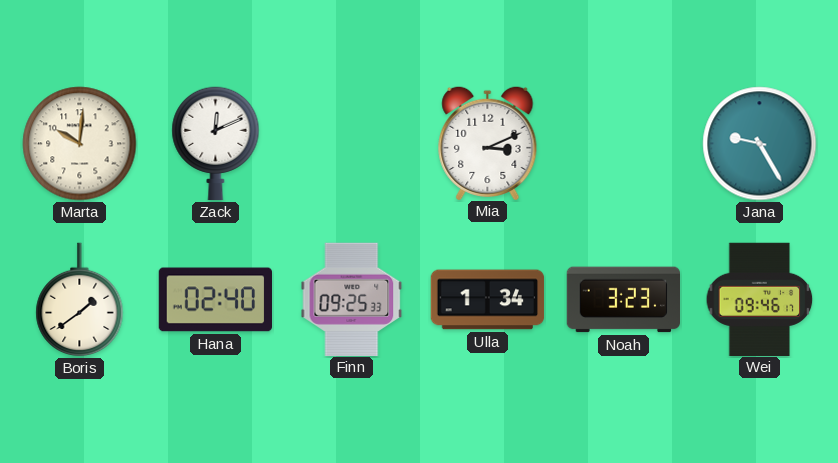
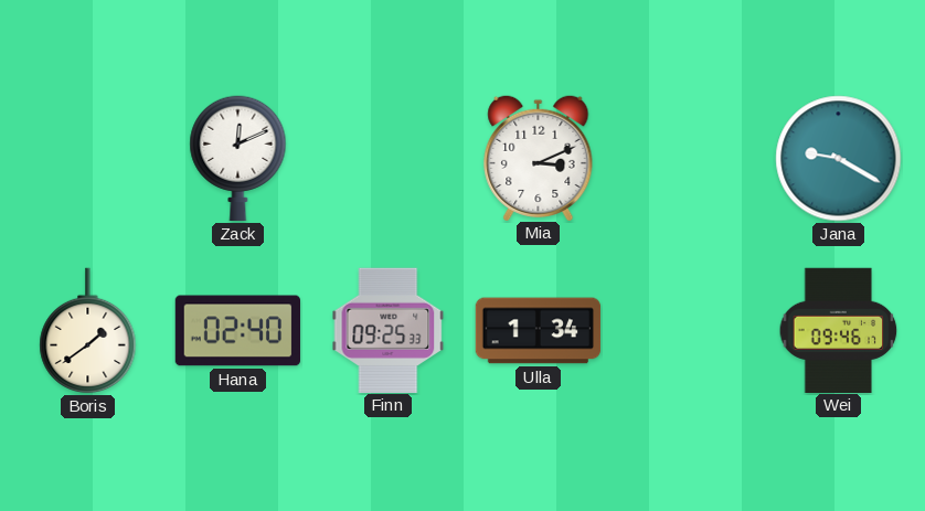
Marta: 10:01 -> none (80, 144)
Jana: 9:25 -> 9:20 (839, 159)
Noah: 3:23 -> none (623, 300)
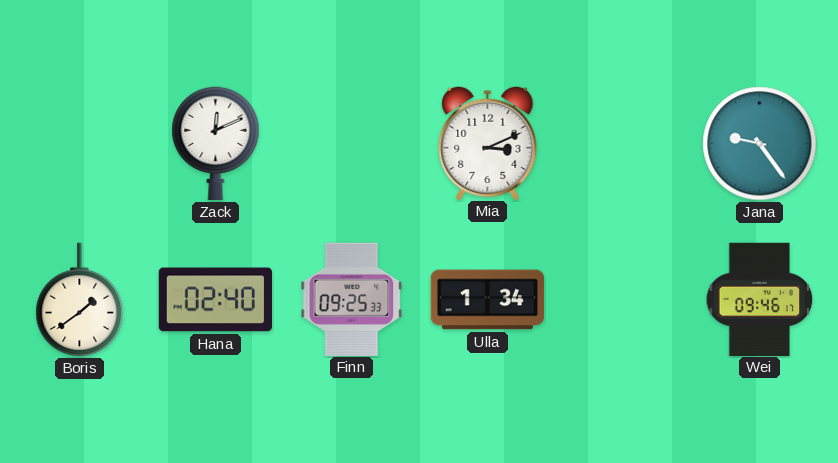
Jana: 9:20 -> 9:24 (760, 144)
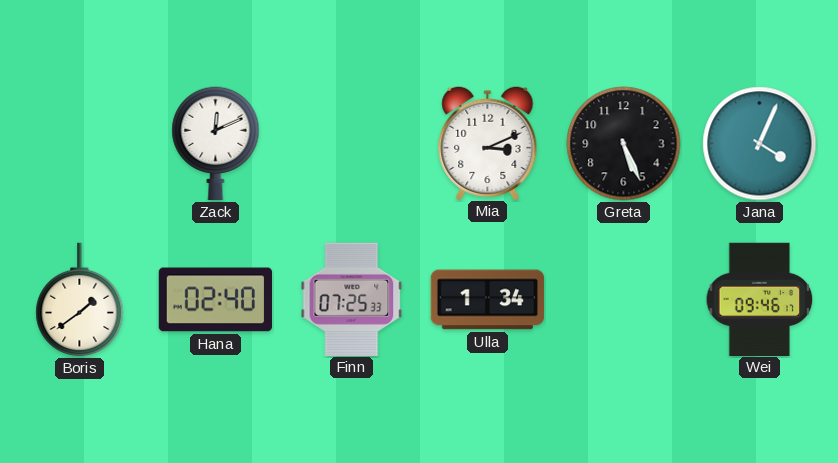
Greta: none -> 5:26 (624, 144)
Jana: 9:24 -> 4:04 (760, 144)
Finn: 09:25 -> 07:25 (352, 299)
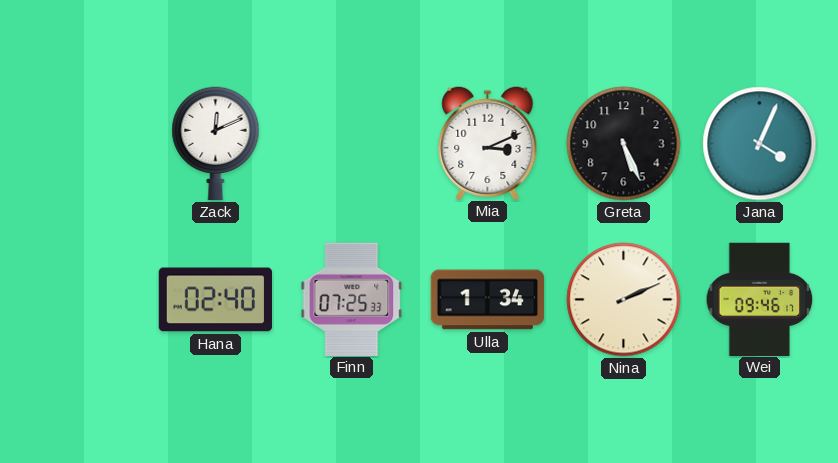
Boris: 1:39 -> none (80, 300)
Nina: none -> 2:11 (624, 300)
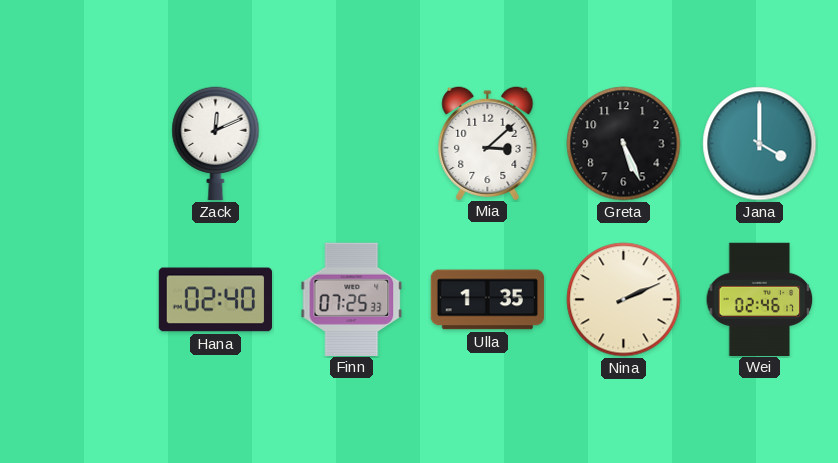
Mia: 3:11 -> 3:08 (488, 142)
Jana: 4:04 -> 4:00 (760, 144)
Ulla: 1:34 -> 1:35 (488, 300)
Wei: 09:46 -> 02:46 (760, 299)
